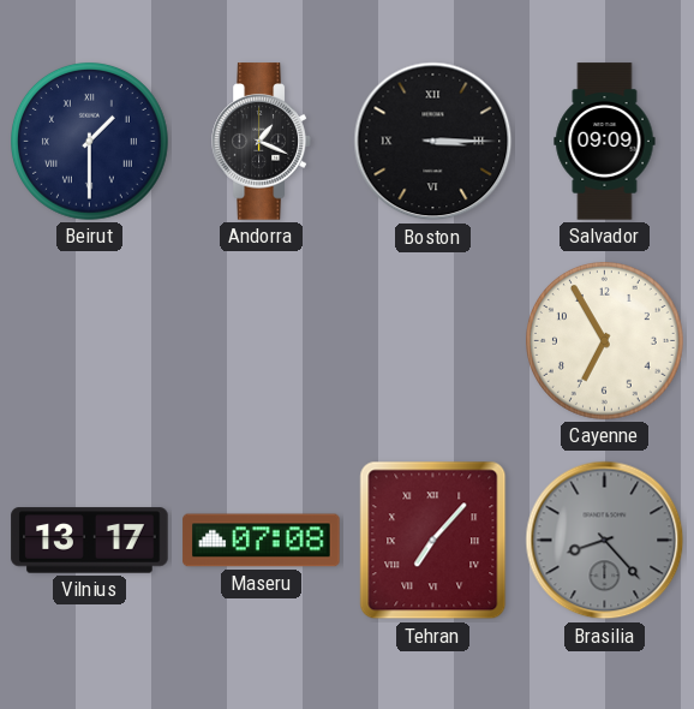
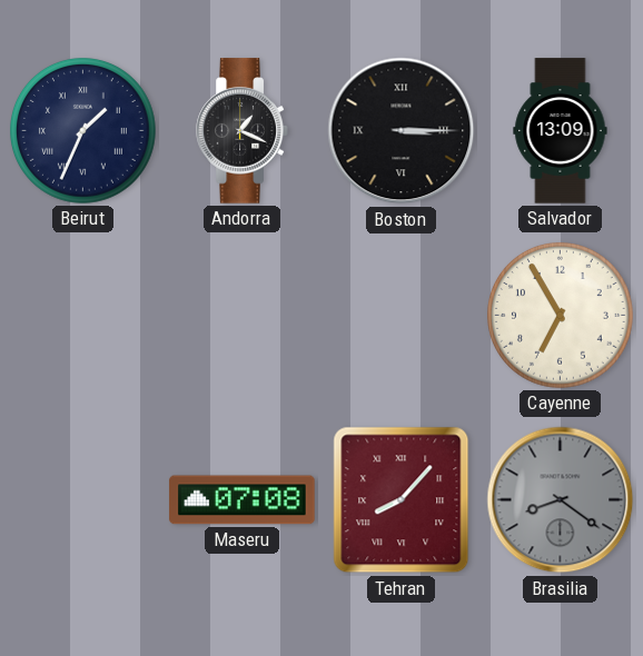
Beirut: 1:30 -> 1:34 (83, 131)
Salvador: 09:09 -> 13:09 (561, 131)
Vilnius: 13:17 -> none (90, 541)
Tehran: 7:07 -> 8:07 (402, 500)
Brasilia: 8:23 -> 8:21 (561, 500)
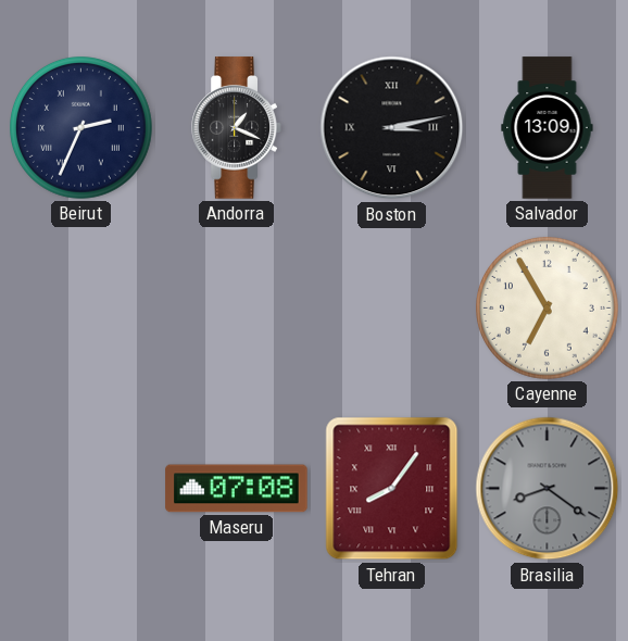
Beirut: 1:34 -> 2:34 (81, 128)
Boston: 3:15 -> 3:13 (392, 128)
Tehran: 8:07 -> 8:06 (392, 489)
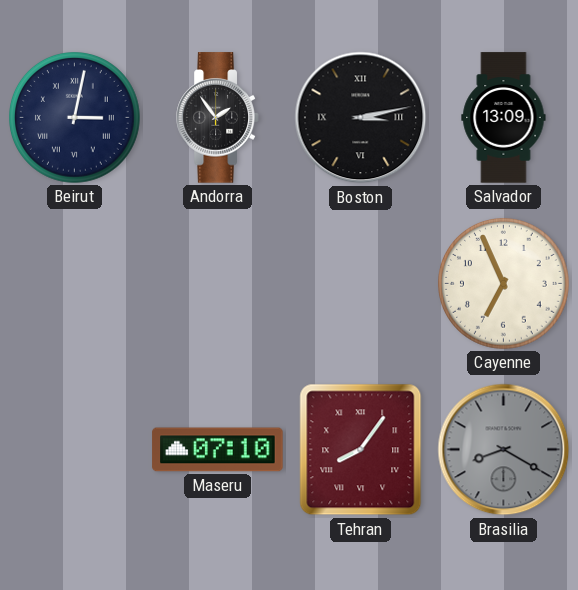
Beirut: 2:34 -> 3:02 (75, 118)
Andorra: 1:19 -> 1:54 (218, 118)
Cayenne: 6:55 -> 6:56 (504, 284)
Maseru: 07:08 -> 07:10 (218, 450)
Brasilia: 8:21 -> 8:20 (504, 450)
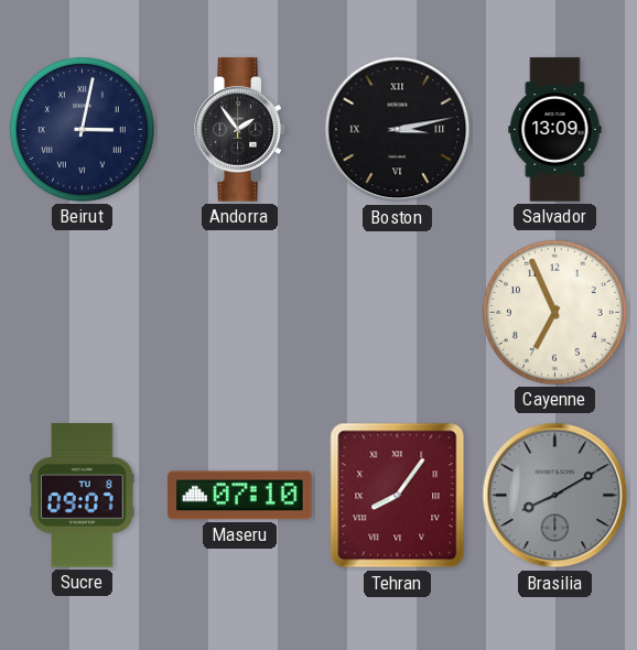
Sucre: none -> 09:07 (83, 496)
Brasilia: 8:20 -> 8:10 (555, 496)
